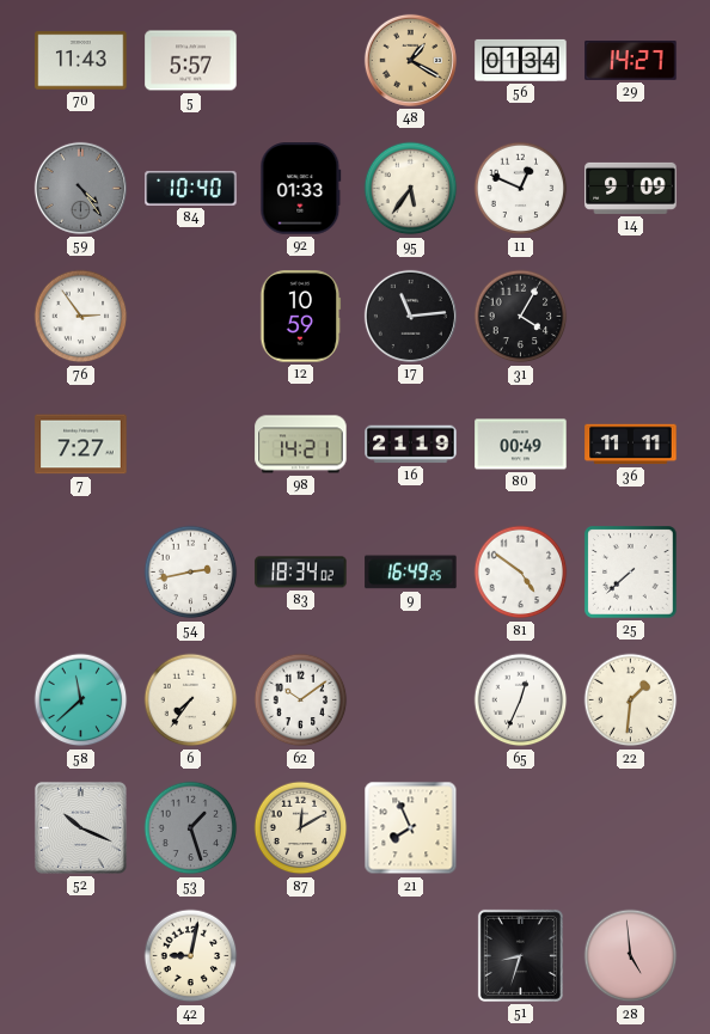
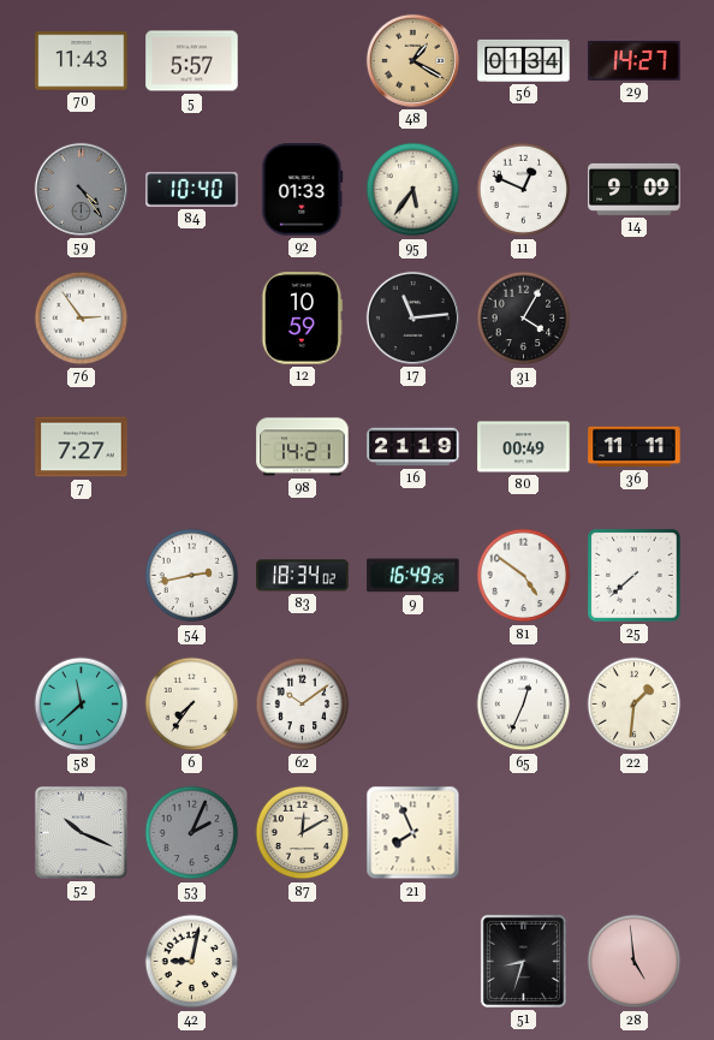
53: 1:27 -> 2:04 (192, 833)
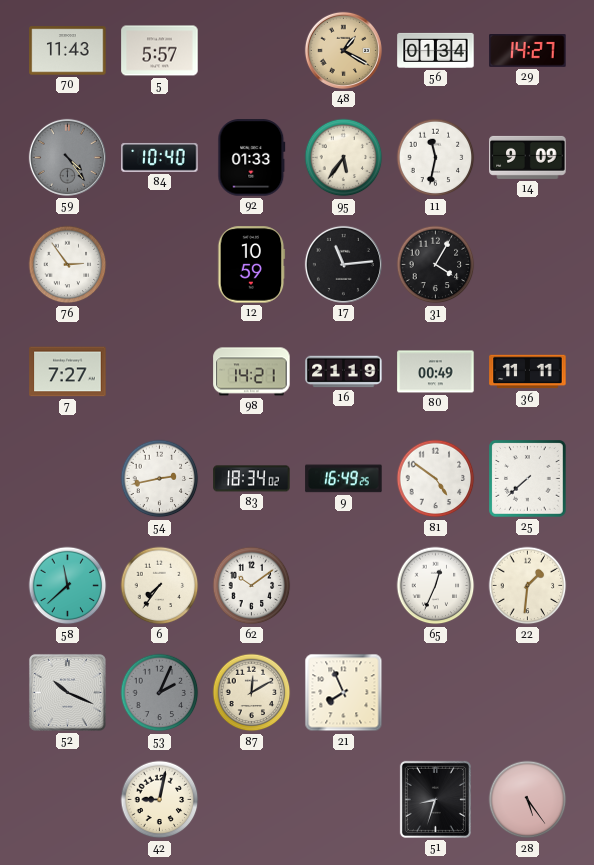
11: 12:49 -> 11:32 (436, 158)
28: 4:59 -> 5:24 (528, 800)
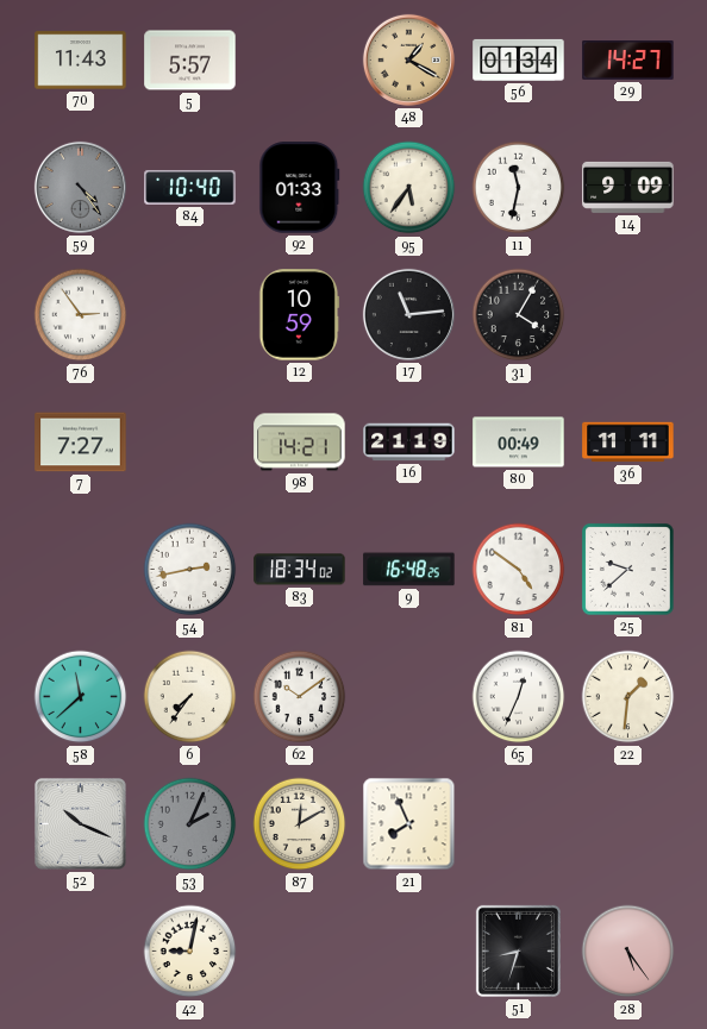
9: 16:49 -> 16:48 (409, 570)
25: 7:38 -> 9:38 (628, 570)
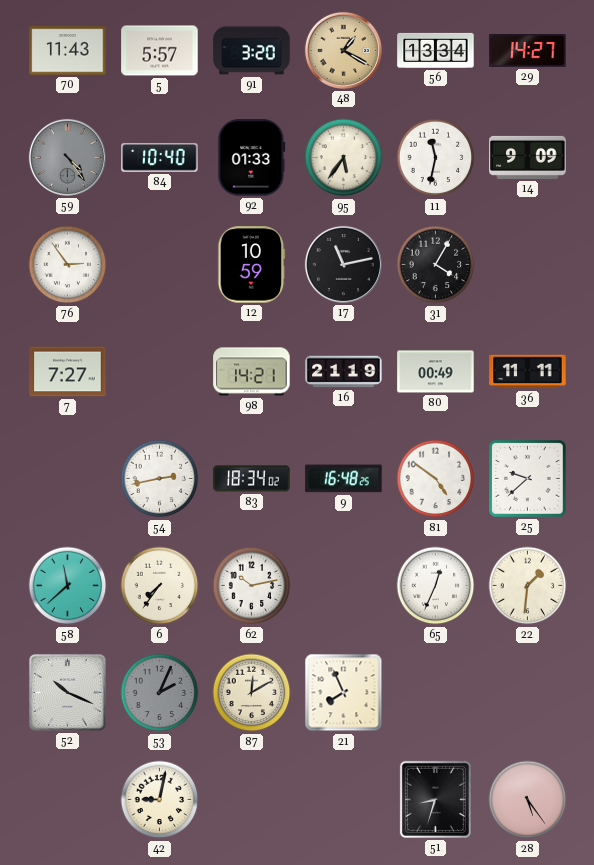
91: none -> 3:20 (252, 51)
56: 01:34 -> 13:34 (436, 50)
17: 11:14 -> 11:13 (343, 264)
62: 10:09 -> 10:13 (252, 586)
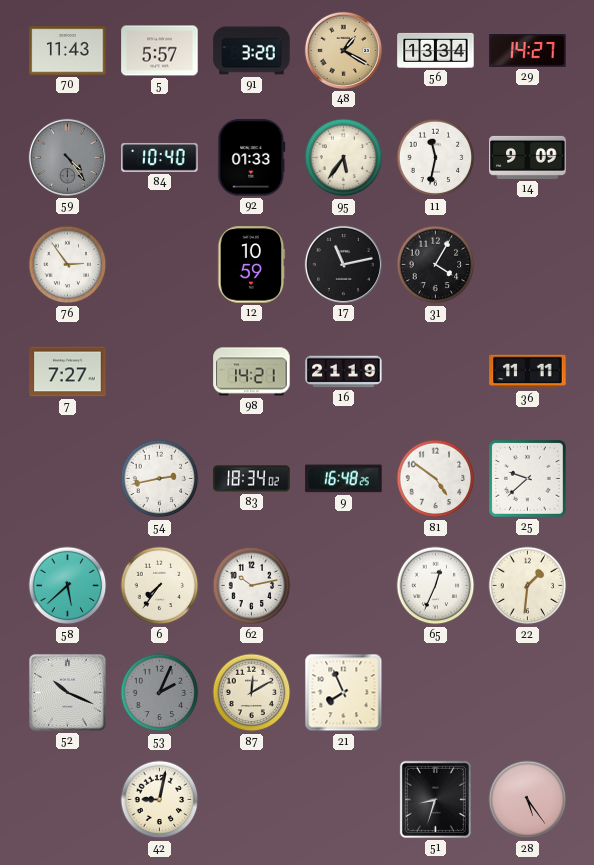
80: 00:49 -> none (436, 372)
58: 11:38 -> 5:38 (68, 586)
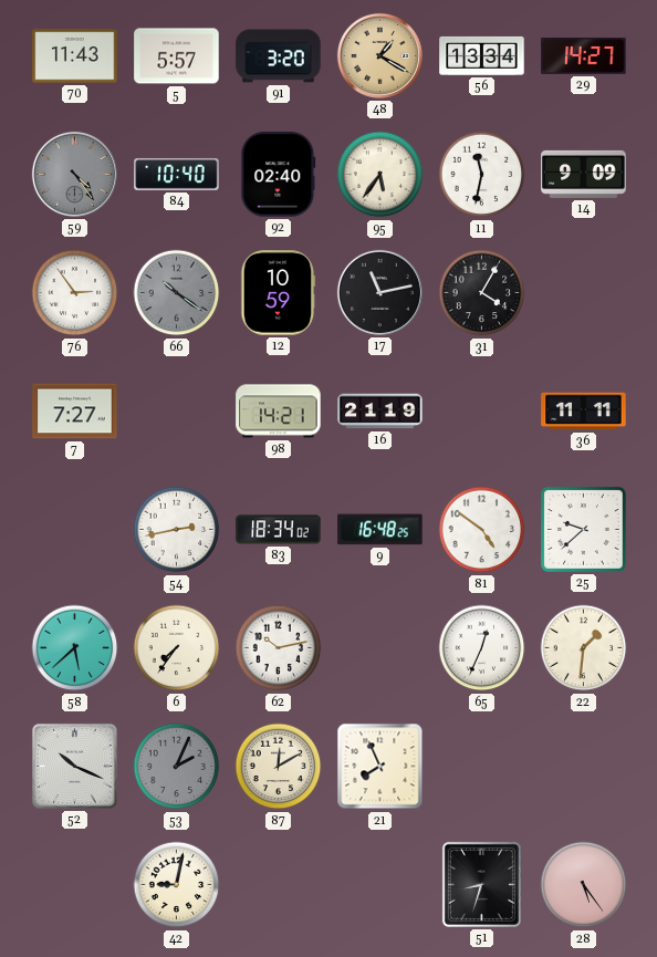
92: 01:33 -> 02:40 (279, 175)
66: none -> 10:21 (177, 293)
